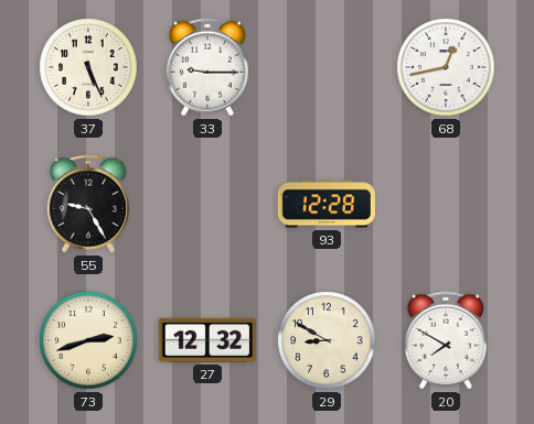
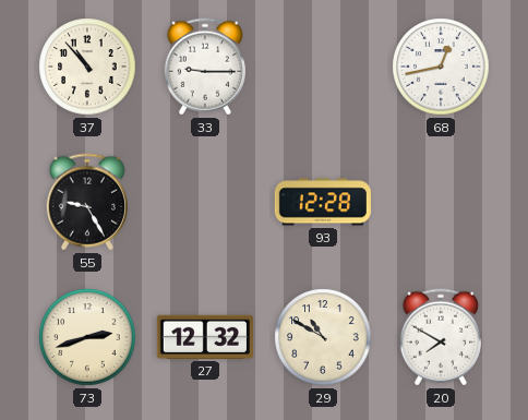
37: 5:26 -> 10:53 (87, 67)
29: 8:50 -> 10:50 (323, 337)
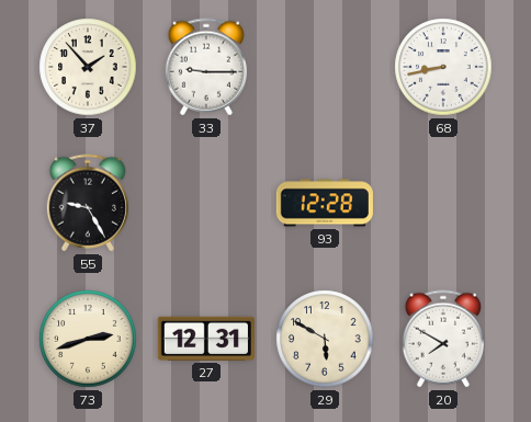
37: 10:53 -> 1:53 (88, 67)
68: 12:43 -> 8:43 (443, 67)
27: 12:32 -> 12:31 (206, 339)
29: 10:50 -> 5:50 (325, 339)
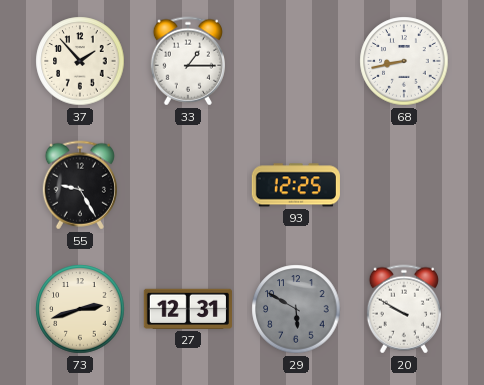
33: 9:15 -> 1:15 (188, 61)
93: 12:28 -> 12:25 (296, 185)
29 dial: cream -> grey (296, 309)
20: 7:50 -> 9:50 (404, 309)
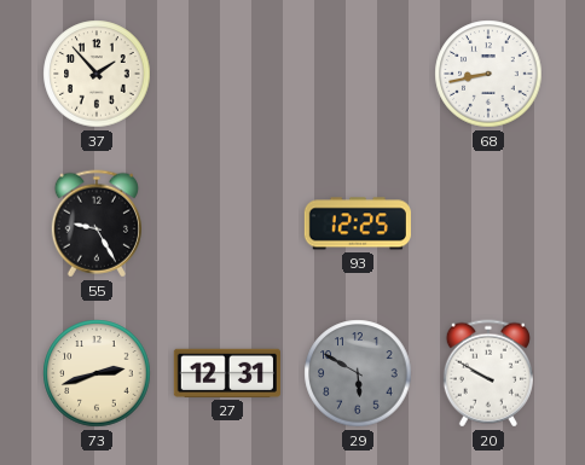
33: 1:15 -> none (188, 61)
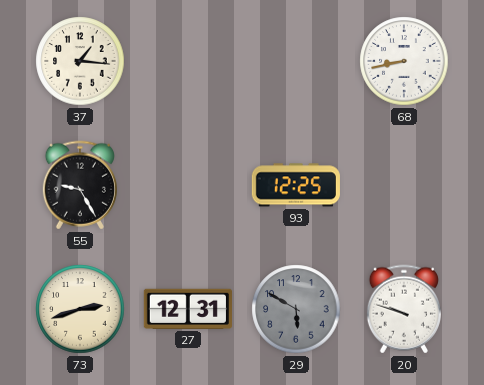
37: 1:53 -> 1:16 (80, 61)
20: 9:50 -> 9:48 (404, 309)
